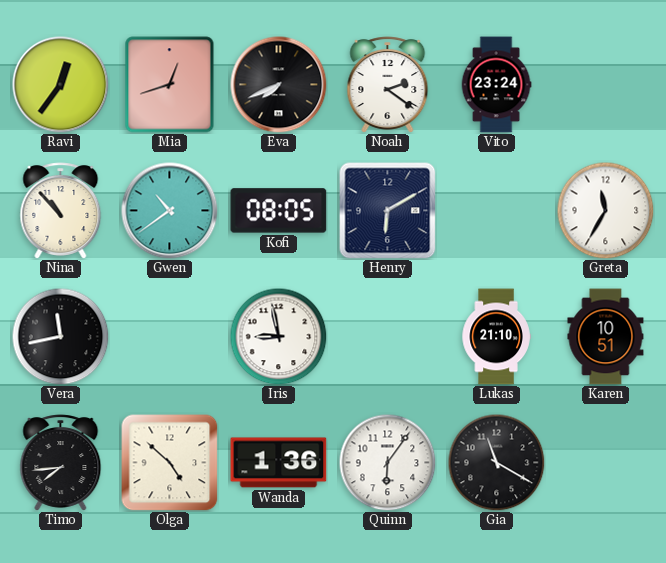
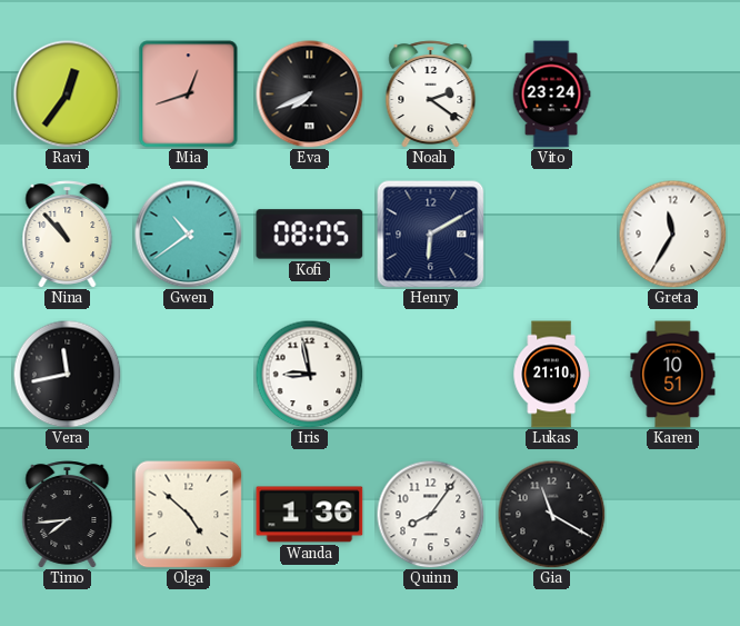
Quinn: 6:06 -> 8:06 (430, 514)
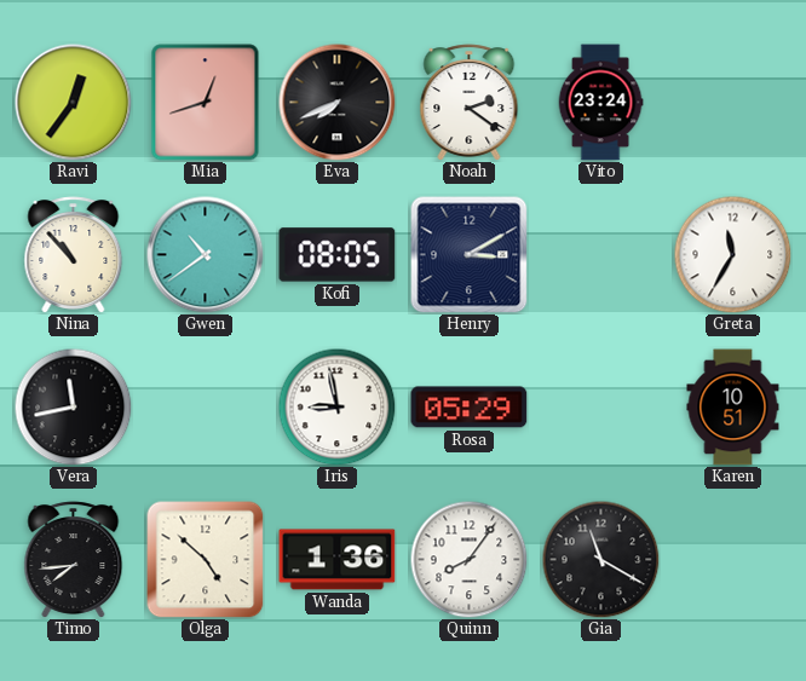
Henry: 6:10 -> 3:10 (470, 255)
Rosa: none -> 05:29 (470, 408)
Lukas: 21:10 -> none (551, 375)
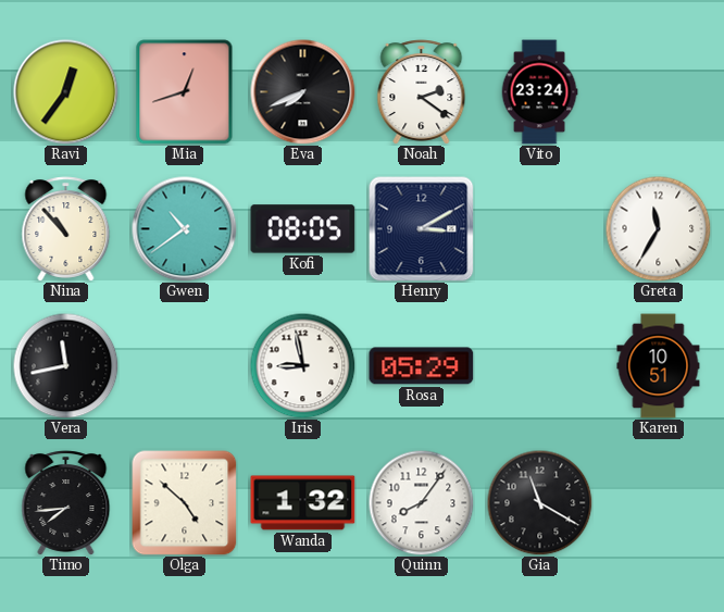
Wanda: 1:36 -> 1:32 (303, 503)
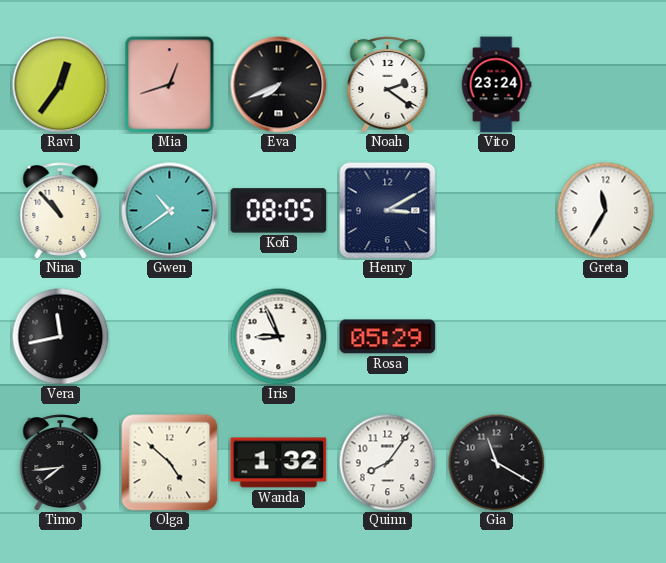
Iris: 8:58 -> 8:56 (278, 336)
Karen: 10:51 -> none (659, 366)
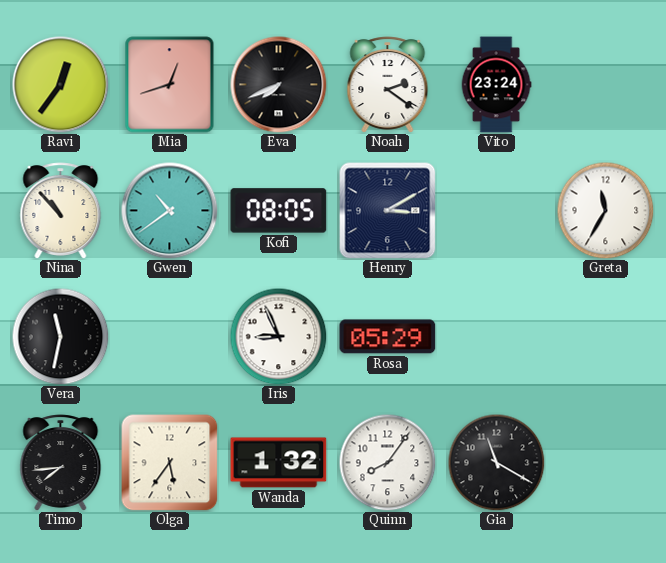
Vera: 11:43 -> 11:32 (60, 336)
Olga: 4:52 -> 5:36 (170, 463)
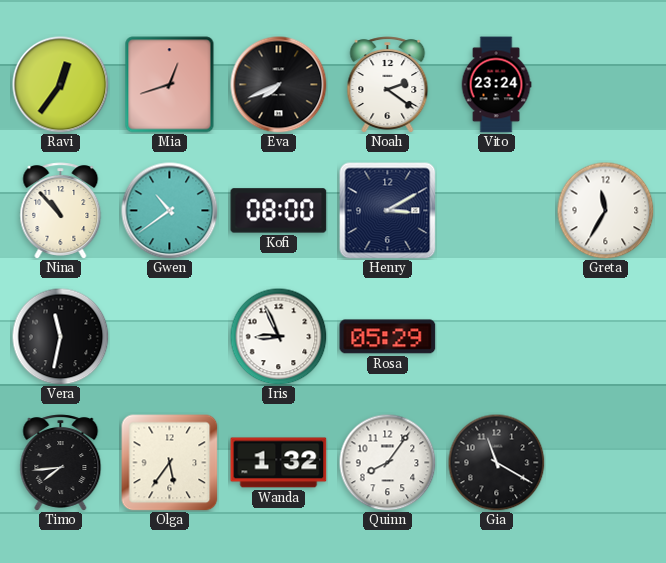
Kofi: 08:05 -> 08:00 (279, 211)
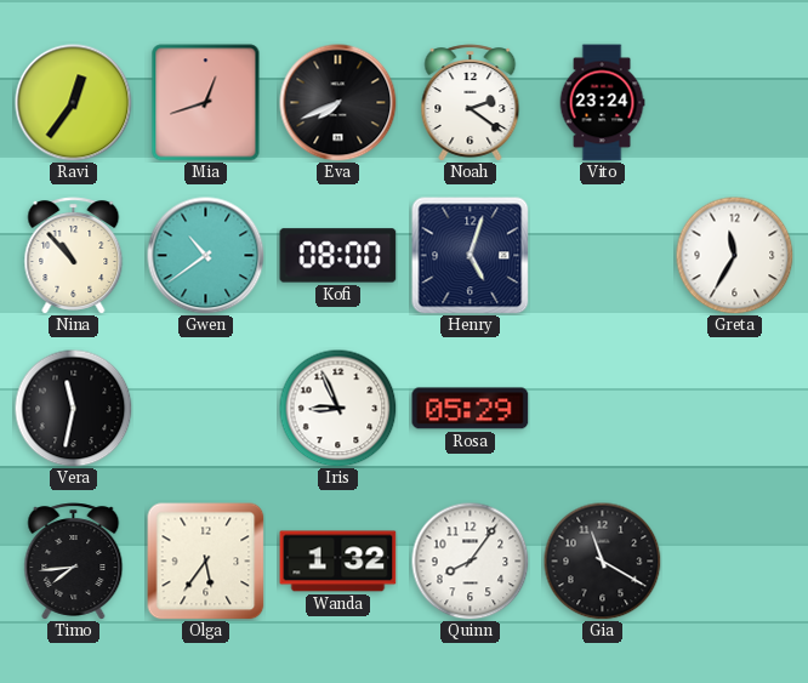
Henry: 3:10 -> 5:03 (471, 256)
